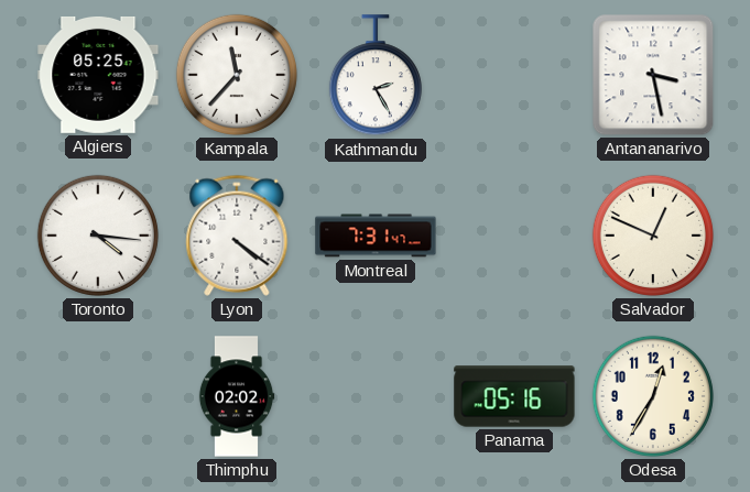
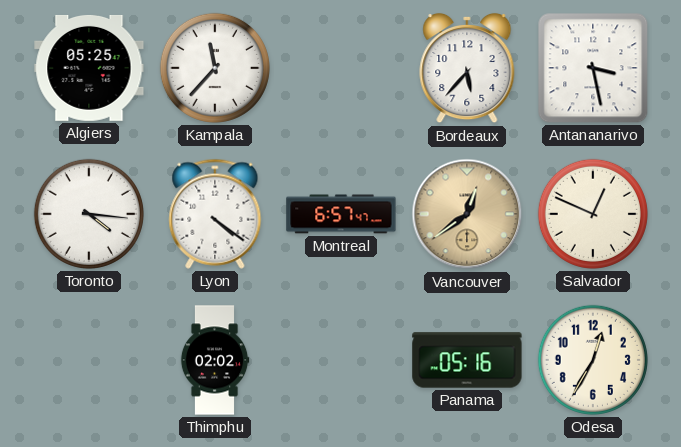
Kathmandu: 2:25 -> none (376, 76)
Bordeaux: none -> 5:37 (467, 68)
Montreal: 7:31 -> 6:57 (341, 214)
Vancouver: none -> 12:39 (467, 214)
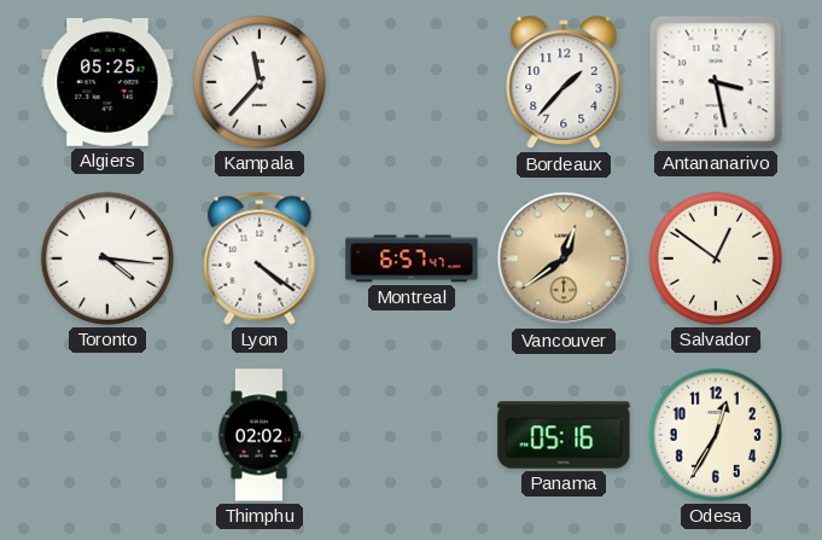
Bordeaux: 5:37 -> 1:37 (564, 82)
Salvador: 12:49 -> 12:51 (716, 259)
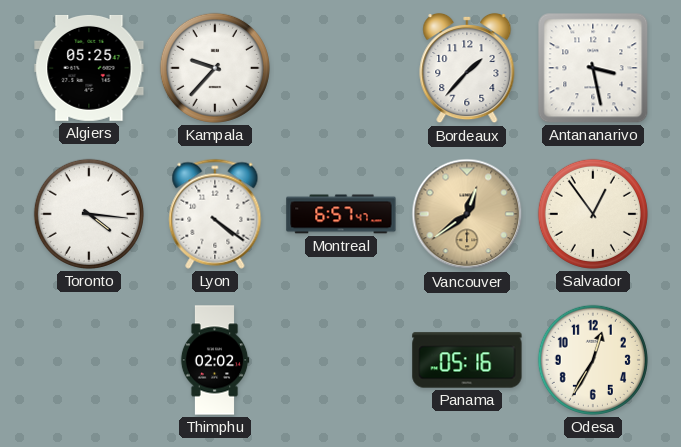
Kampala: 11:37 -> 9:37 (215, 68)
Salvador: 12:51 -> 12:54 (593, 214)
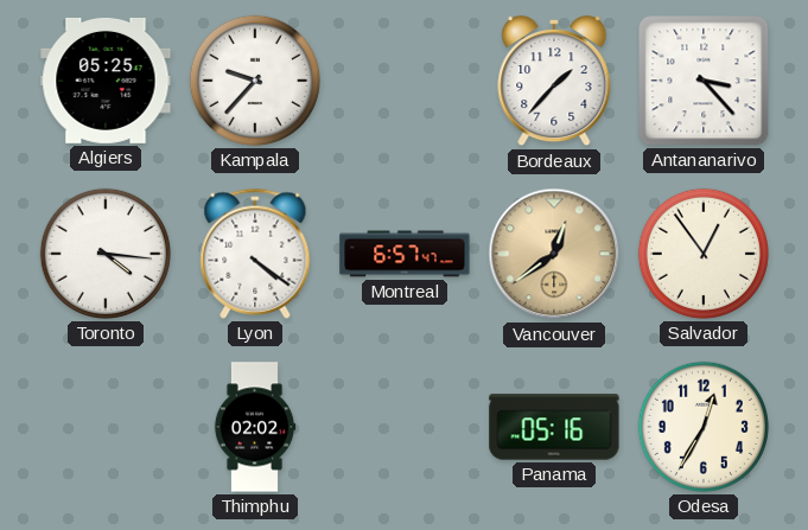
Antananarivo: 3:28 -> 3:23 (704, 81)
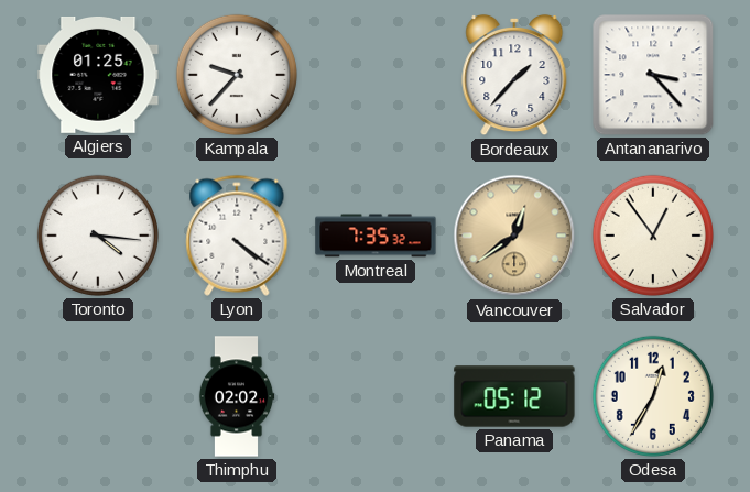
Algiers: 05:25 -> 01:25 (98, 75)
Montreal: 6:57 -> 7:35 (376, 236)
Panama: 05:16 -> 05:12 (514, 396)
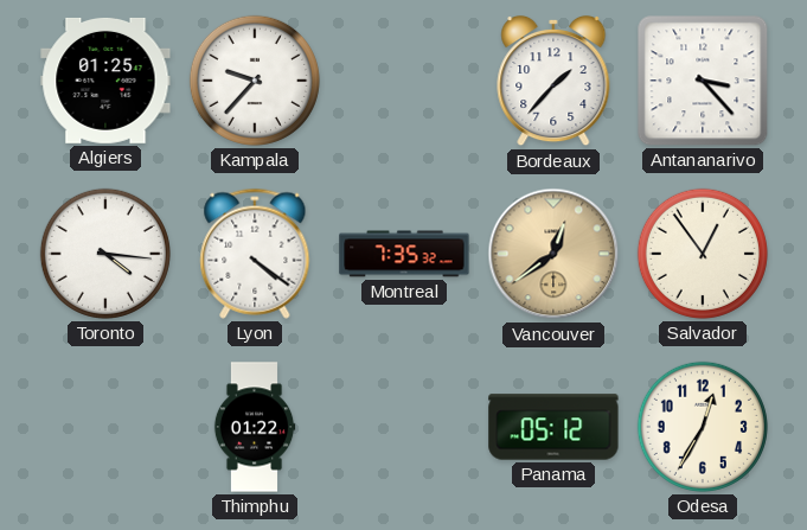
Thimphu: 02:02 -> 01:22 (255, 427)
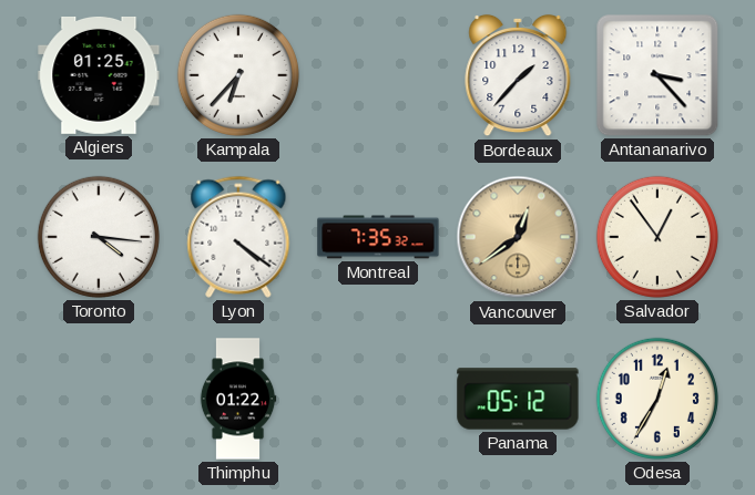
Kampala: 9:37 -> 6:37 (238, 75)
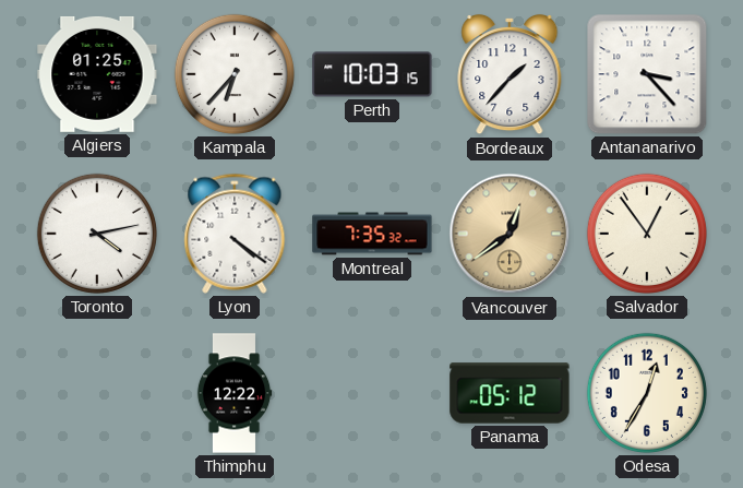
Perth: none -> 10:03 (372, 74)
Toronto: 4:16 -> 4:13 (97, 234)
Thimphu: 01:22 -> 12:22 (235, 393)
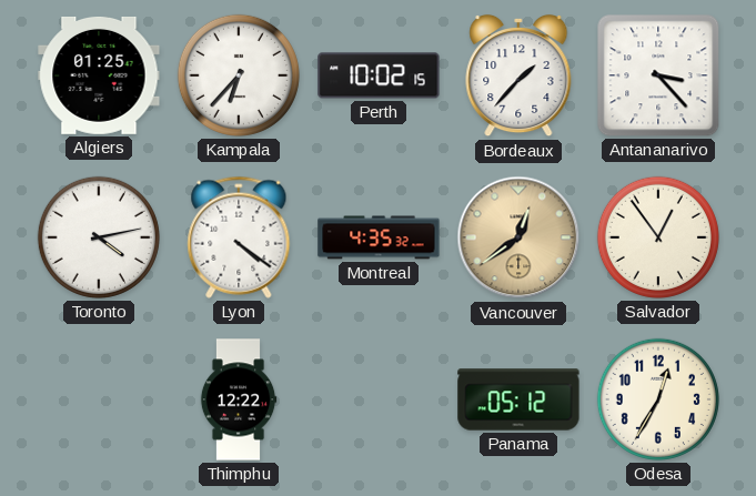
Perth: 10:03 -> 10:02 (379, 75)
Montreal: 7:35 -> 4:35 (379, 237)
